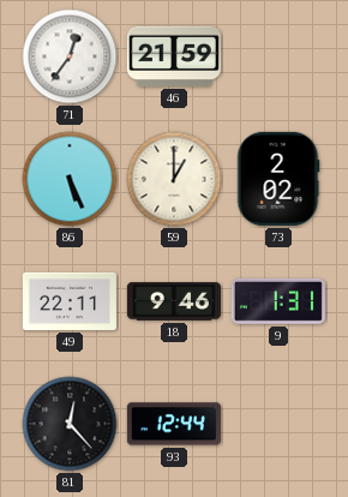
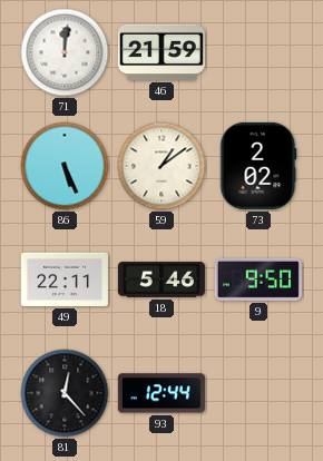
71: 12:36 -> 12:01 (65, 52)
59: 1:00 -> 1:09 (161, 166)
18: 9:46 -> 5:46 (161, 279)
9: 1:31 -> 9:50 (258, 279)
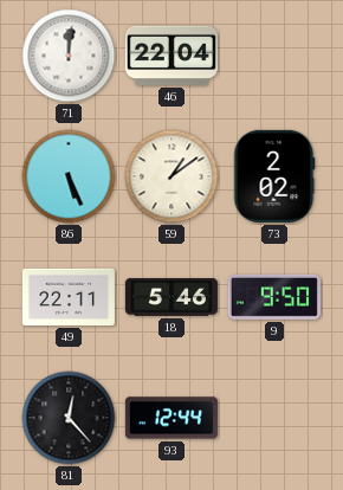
46: 21:59 -> 22:04 (171, 56)
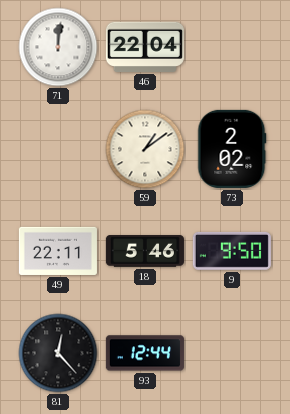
86: 5:26 -> none (69, 176)
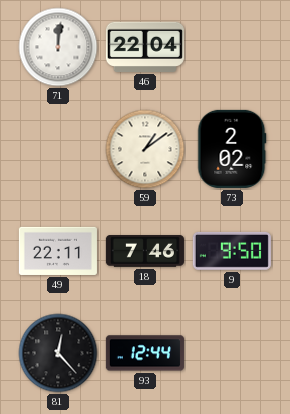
18: 5:46 -> 7:46 (145, 251)
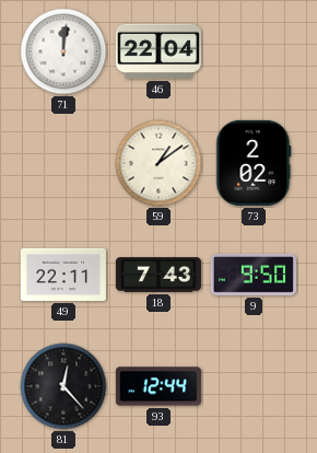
18: 7:46 -> 7:43 (158, 275)
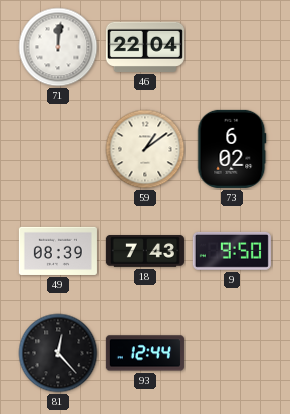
73: 2:02 -> 6:02 (232, 149)
49: 22:11 -> 08:39 (58, 251)
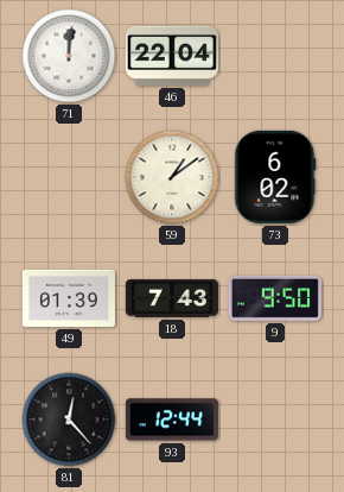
49: 08:39 -> 01:39 (69, 298)
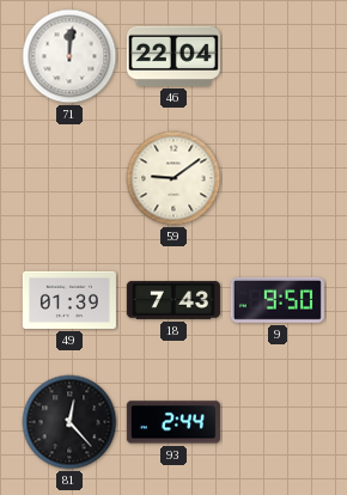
59: 1:09 -> 9:09 (173, 178)
73: 6:02 -> none (275, 177)
93: 12:44 -> 2:44 (173, 422)
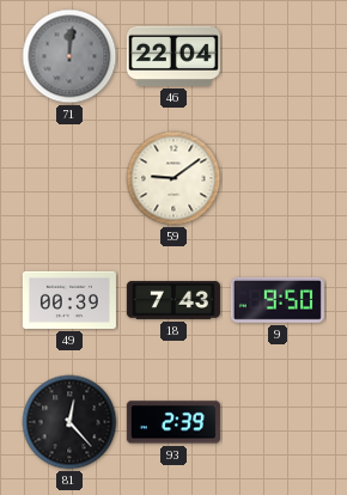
71 dial: white -> grey (69, 56)
49: 01:39 -> 00:39 (69, 300)
93: 2:44 -> 2:39 (173, 422)
